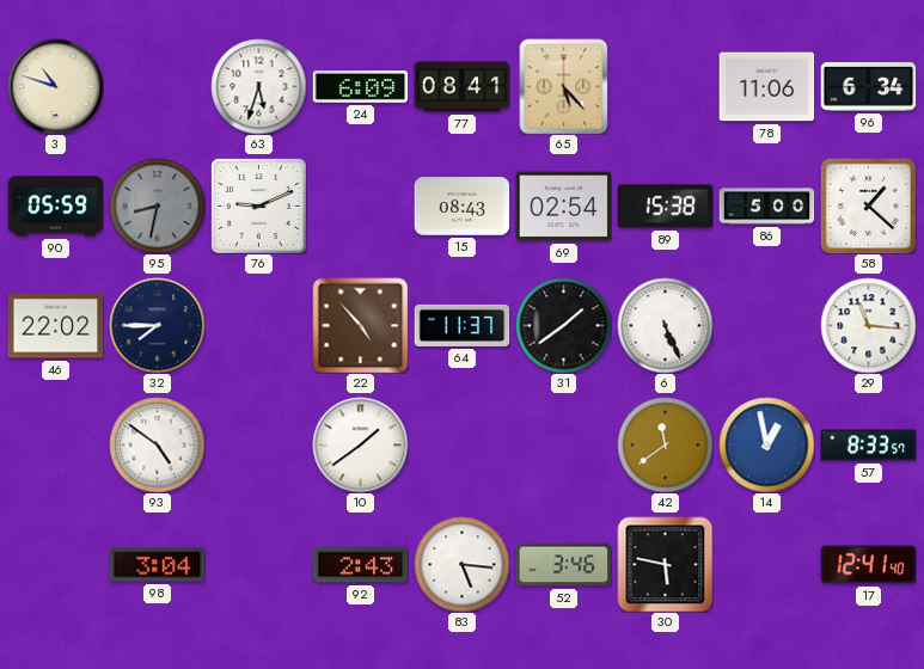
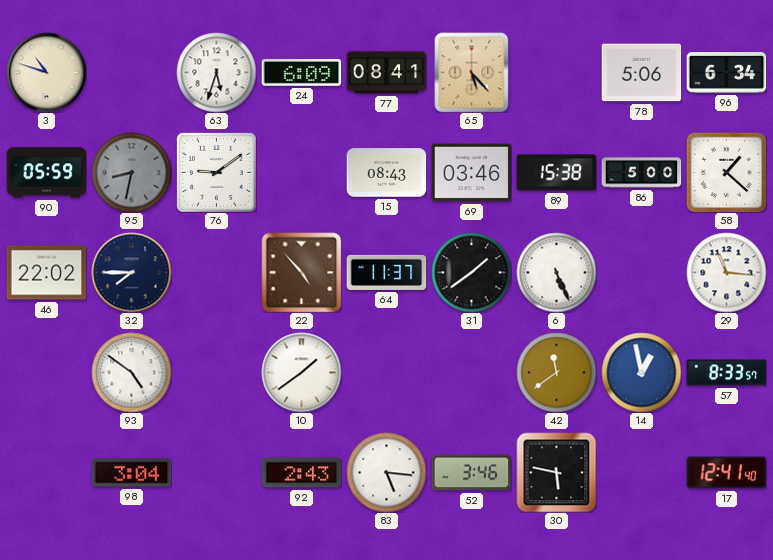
78: 11:06 -> 5:06 (641, 73)
76: 9:11 -> 9:09 (217, 173)
69: 02:54 -> 03:46 (471, 173)
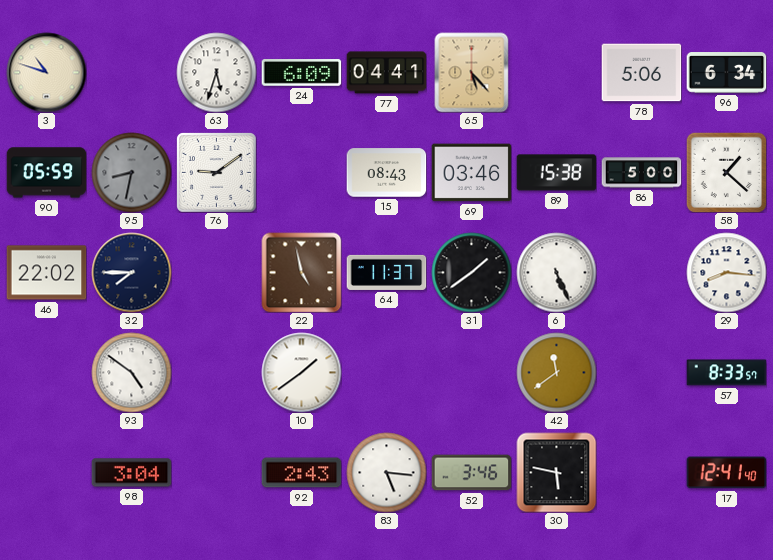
77: 08:41 -> 04:41 (386, 73)
22: 4:53 -> 4:58 (301, 272)
29: 11:16 -> 8:16 (726, 272)
14: 12:58 -> none (641, 372)
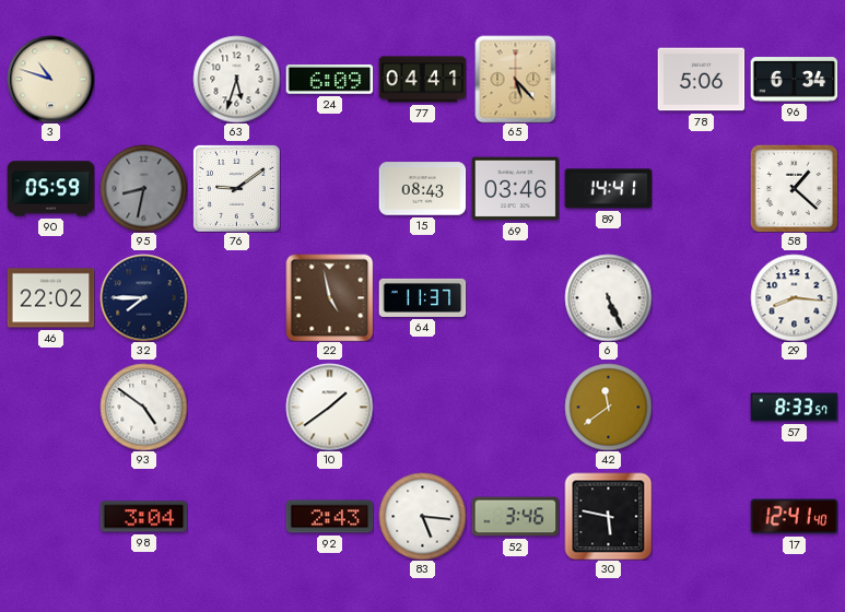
89: 15:38 -> 14:41 (608, 189)
86: 5:00 -> none (641, 173)
31: 1:39 -> none (471, 272)
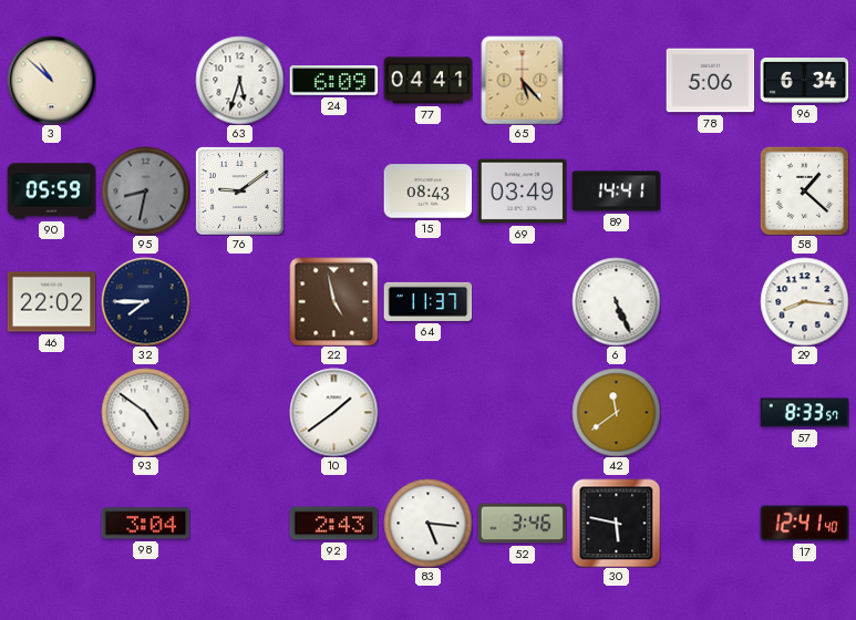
3: 10:48 -> 10:52 (51, 80)
69: 03:46 -> 03:49 (522, 192)
